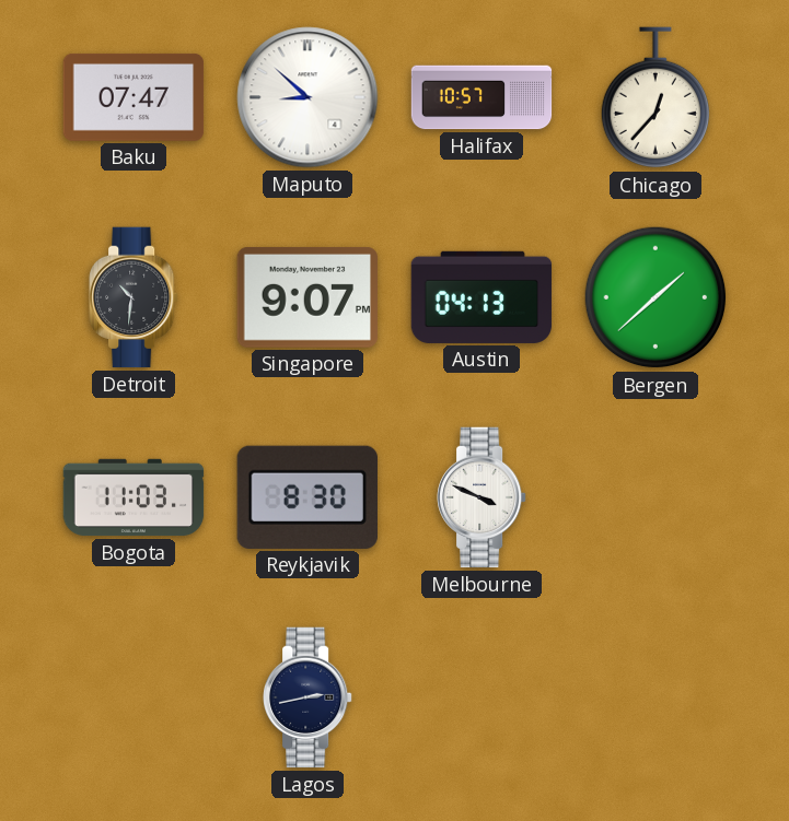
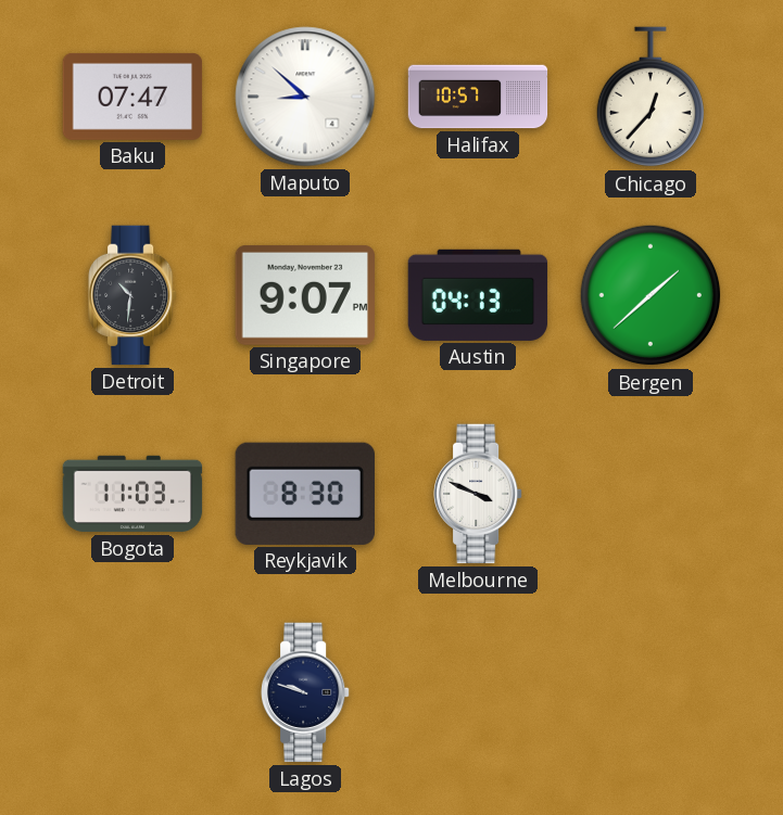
Lagos: 2:43 -> 9:48 (306, 692)
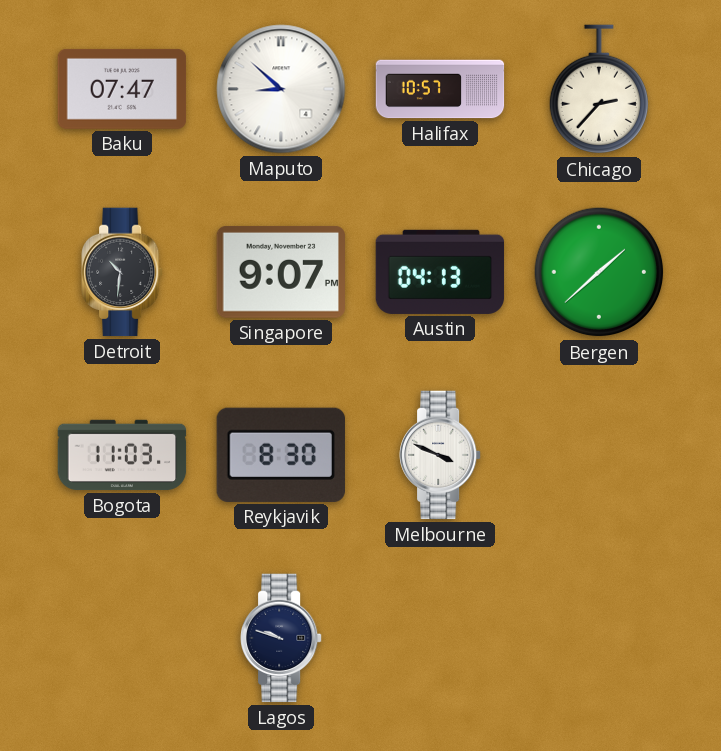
Chicago: 12:37 -> 2:37 (598, 90)
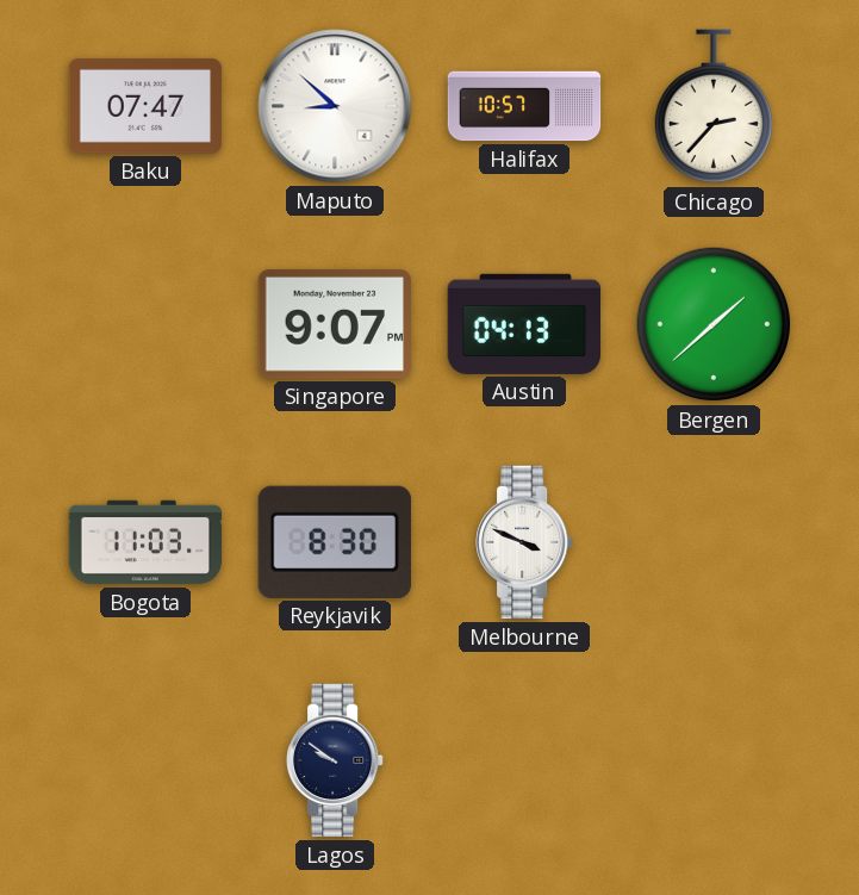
Detroit: 10:31 -> none (123, 272)
Lagos: 9:48 -> 9:51 (336, 760)
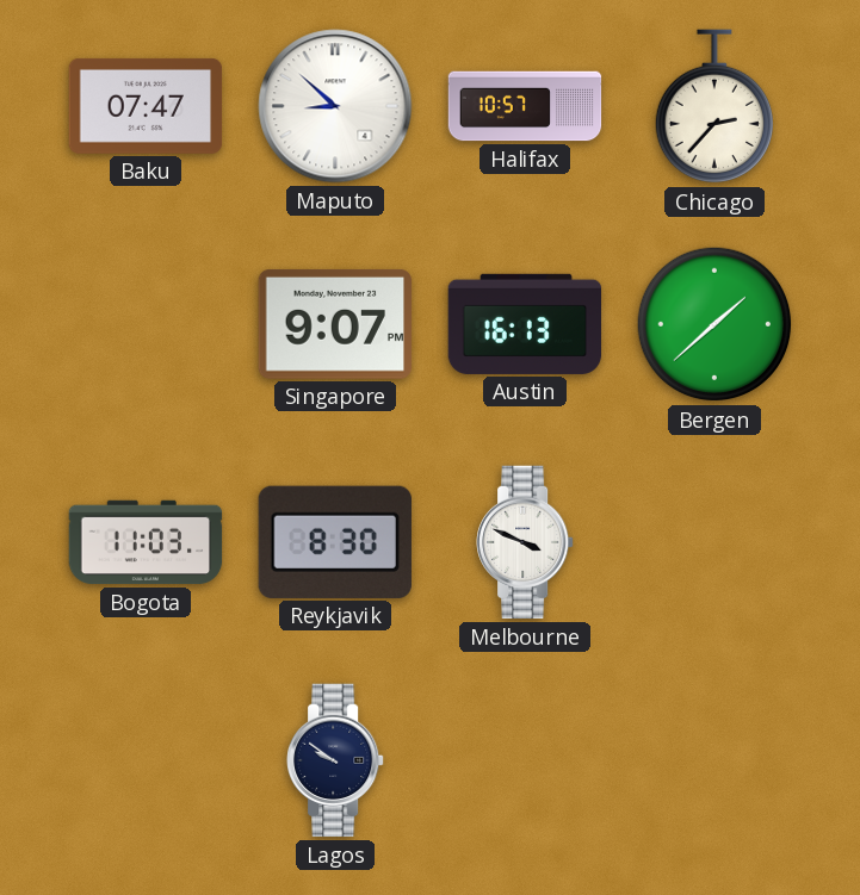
Austin: 04:13 -> 16:13 (525, 324)
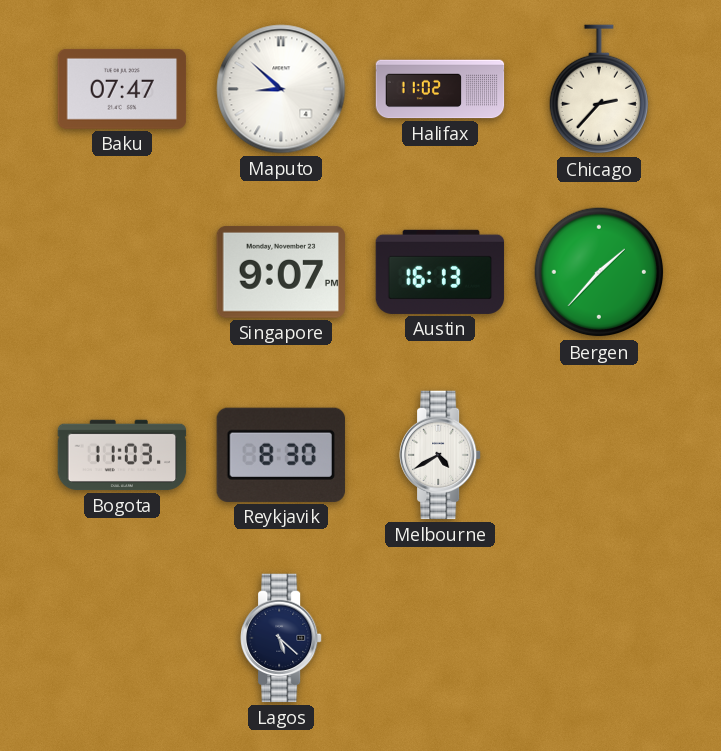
Halifax: 10:57 -> 11:02 (440, 89)
Bergen: 1:38 -> 1:37 (599, 272)
Melbourne: 3:49 -> 4:40 (441, 455)
Lagos: 9:51 -> 5:22 (282, 638)
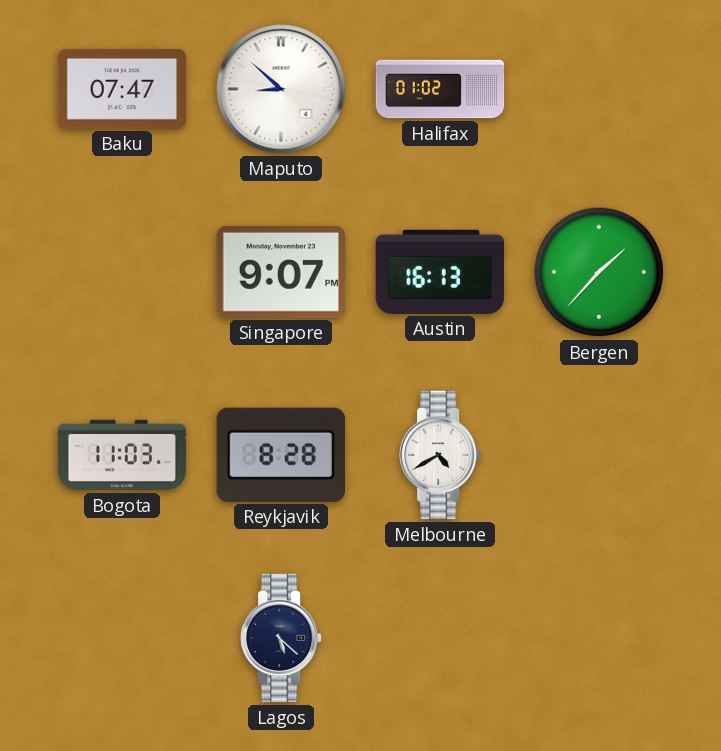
Halifax: 11:02 -> 01:02 (440, 89)
Chicago: 2:37 -> none (598, 90)
Reykjavik: 8:30 -> 8:28 (281, 455)
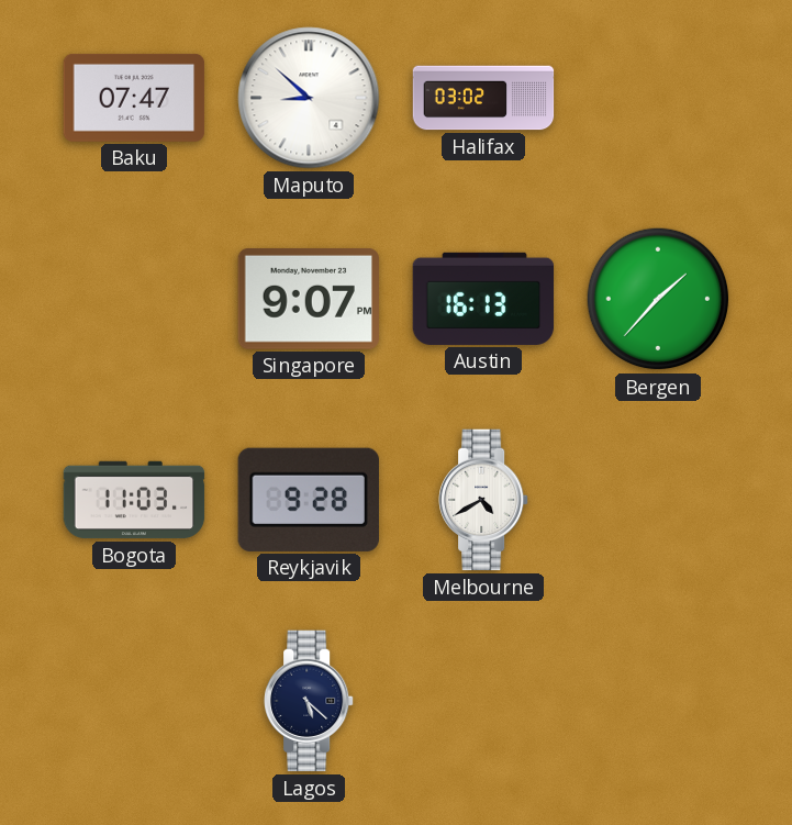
Halifax: 01:02 -> 03:02 (483, 98)
Reykjavik: 8:28 -> 9:28 (309, 500)
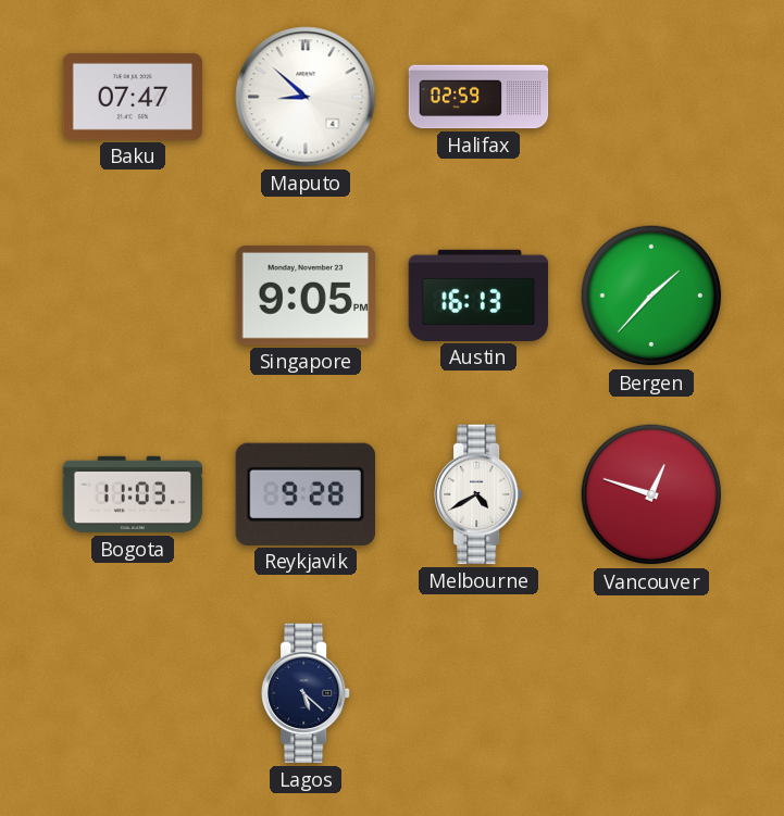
Halifax: 03:02 -> 02:59 (478, 97)
Singapore: 9:07 -> 9:05 (306, 296)
Vancouver: none -> 12:48 (651, 494)
